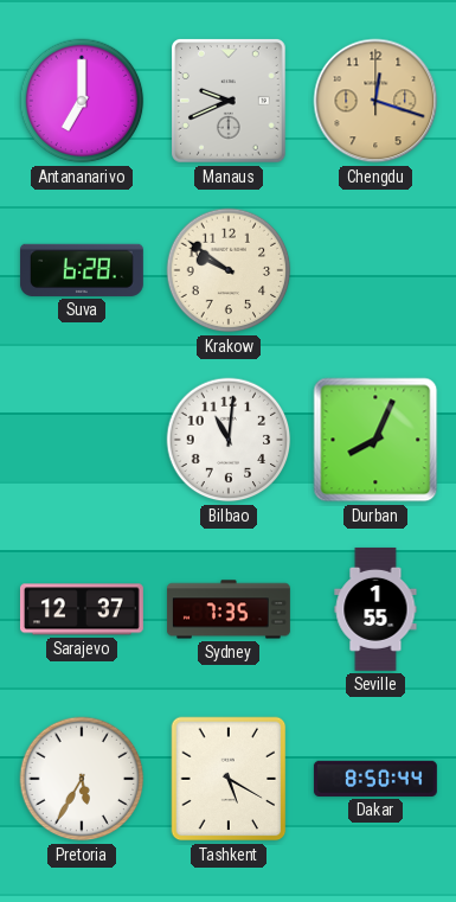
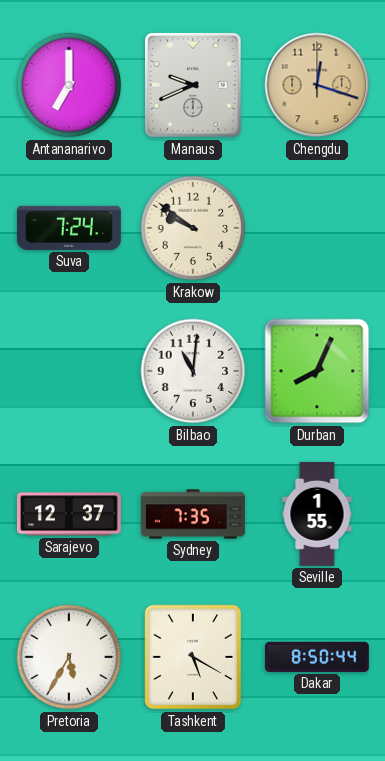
Suva: 6:28 -> 7:24 (69, 228)
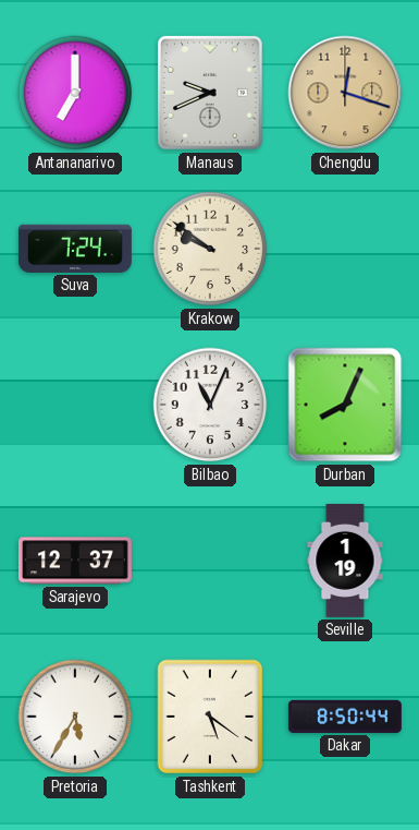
Bilbao: 11:01 -> 11:04 (210, 405)
Sydney: 7:35 -> none (193, 514)
Seville: 1:55 -> 1:19 (345, 561)
Tashkent: 5:20 -> 5:21 (210, 717)
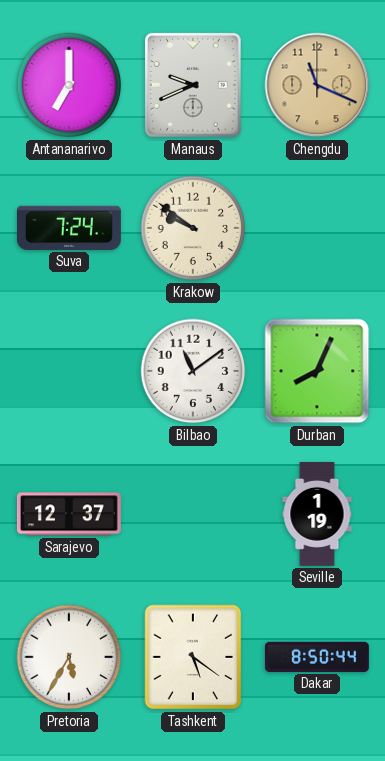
Chengdu: 12:18 -> 11:19 (317, 85)
Bilbao: 11:04 -> 11:09 (193, 371)
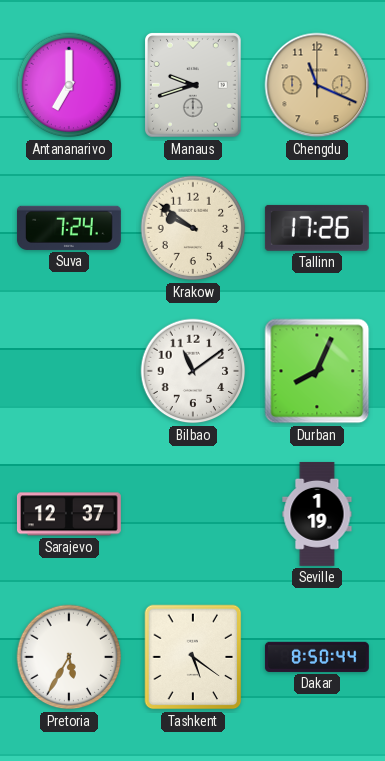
Manaus: 9:41 -> 9:42 (194, 86)
Tallinn: none -> 17:26 (317, 228)
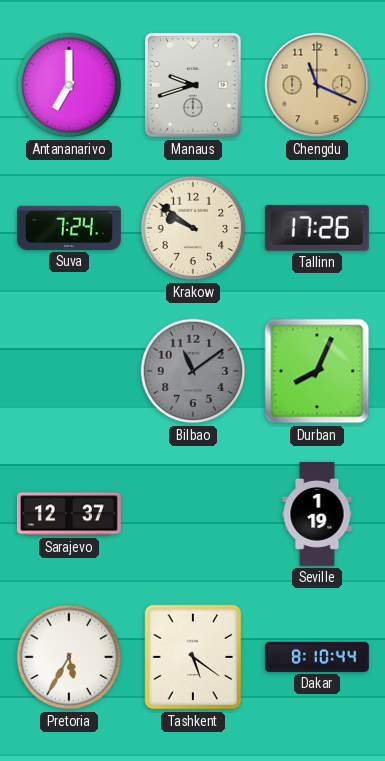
Bilbao dial: white -> grey (193, 371)
Dakar: 8:50 -> 8:10 (317, 657)
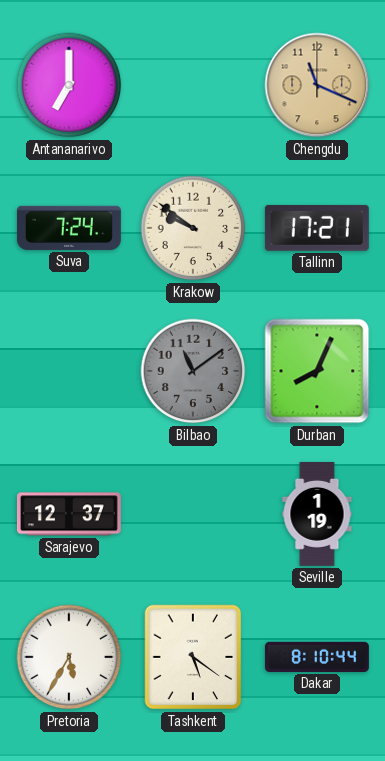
Manaus: 9:42 -> none (194, 86)
Tallinn: 17:26 -> 17:21 (317, 228)
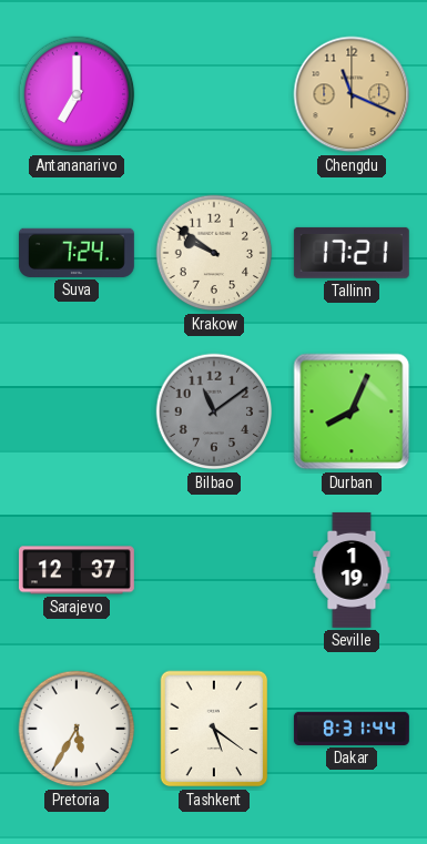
Dakar: 8:10 -> 8:31 (352, 729)
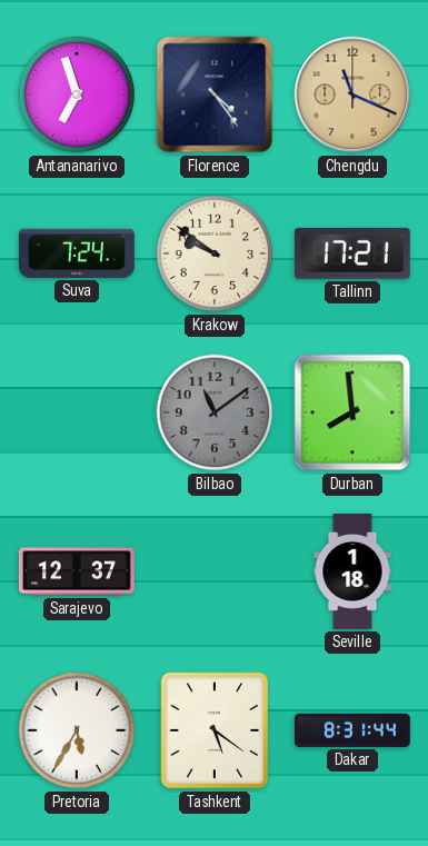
Antananarivo: 7:00 -> 6:57 (77, 94)
Florence: none -> 4:24 (215, 94)
Durban: 8:04 -> 7:59 (352, 412)
Seville: 1:19 -> 1:18 (352, 571)
